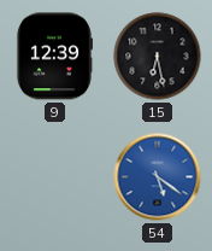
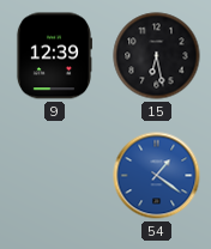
54: 5:21 -> 1:21 (157, 176)
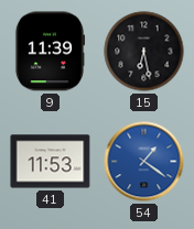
9: 12:39 -> 11:39 (48, 52)
41: none -> 11:53 (51, 162)
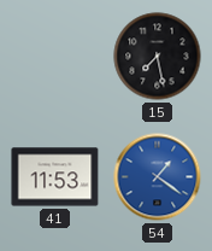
9: 11:39 -> none (48, 52)
15: 6:28 -> 7:28 (158, 57)
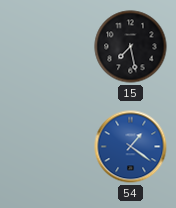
41: 11:53 -> none (55, 177)
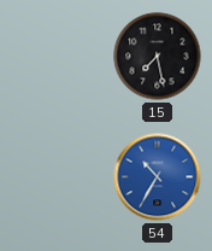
54: 1:21 -> 10:35 (158, 177)
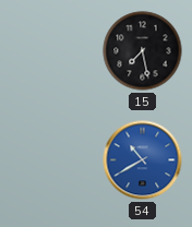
54: 10:35 -> 10:40 (143, 160)
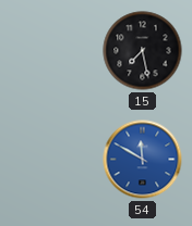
54: 10:40 -> 11:50 (143, 160)
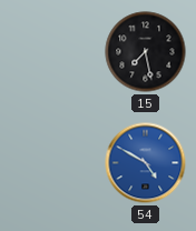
54: 11:50 -> 4:50 (146, 163)
